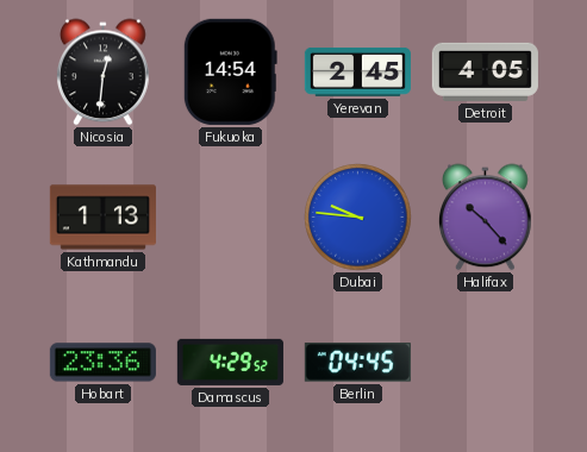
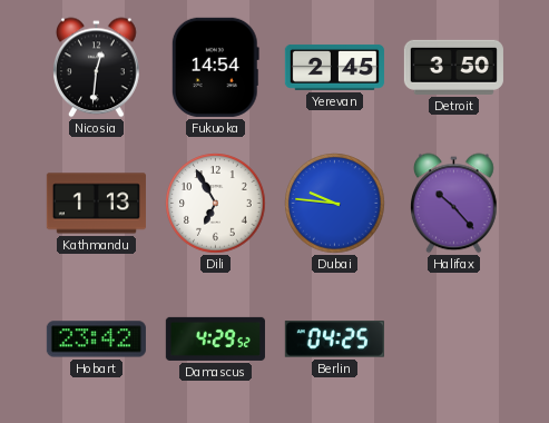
Detroit: 4:05 -> 3:50 (453, 67)
Dili: none -> 6:55 (216, 204)
Hobart: 23:36 -> 23:42 (96, 340)
Berlin: 04:45 -> 04:25 (334, 340)
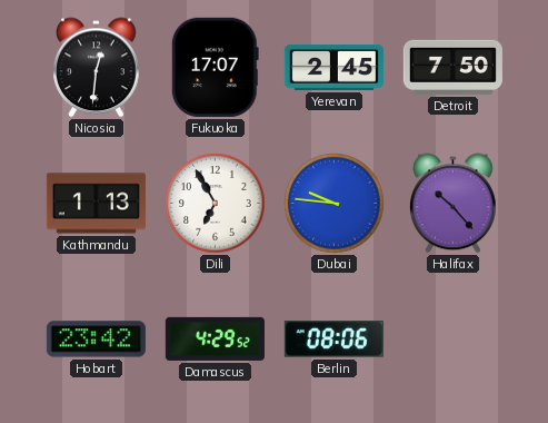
Fukuoka: 14:54 -> 17:07 (215, 67)
Detroit: 3:50 -> 7:50 (452, 67)
Berlin: 04:25 -> 08:06 (333, 340)
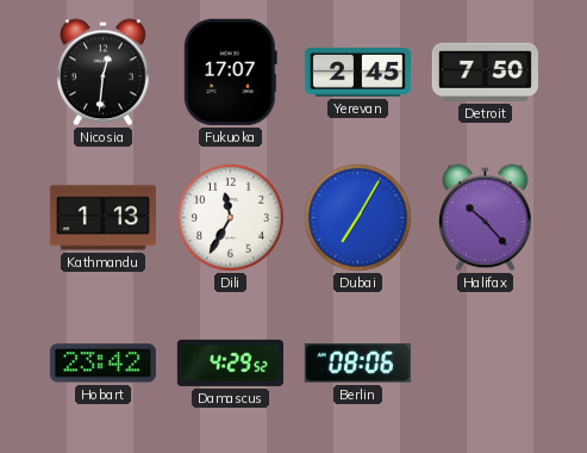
Dili: 6:55 -> 11:35 (231, 218)
Dubai: 9:46 -> 7:05 (358, 218)
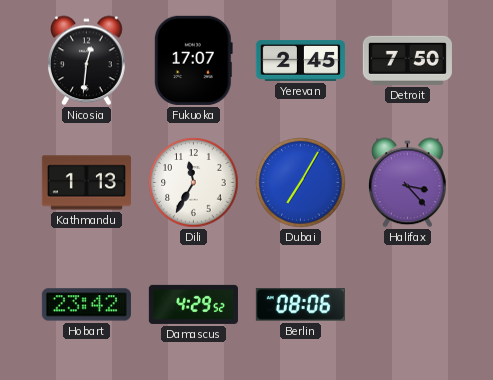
Halifax: 10:23 -> 3:23 (408, 183)
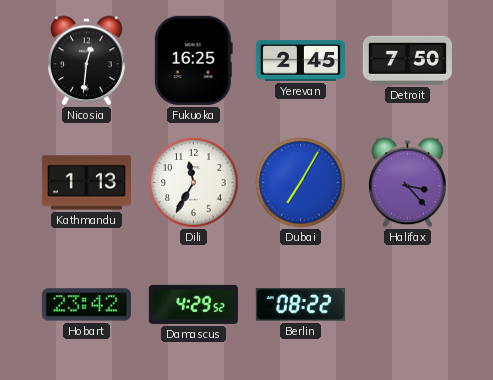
Fukuoka: 17:07 -> 16:25 (193, 60)
Berlin: 08:06 -> 08:22 (300, 305)
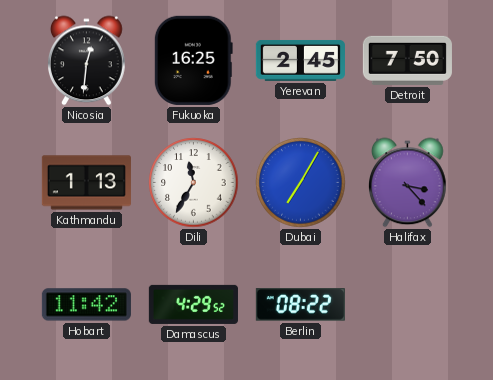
Hobart: 23:42 -> 11:42 (86, 305)
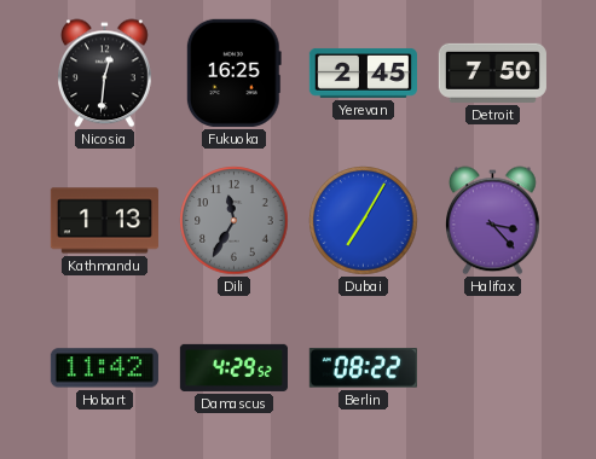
Dili dial: white -> grey (235, 221)
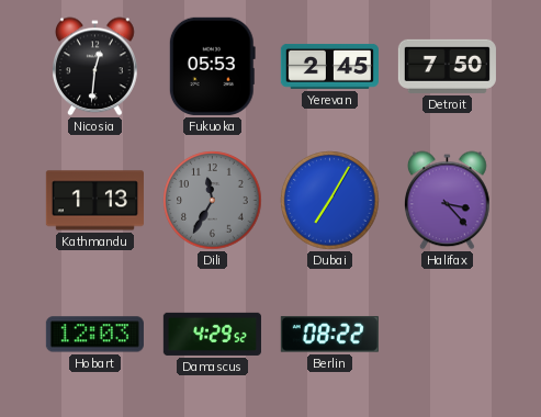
Fukuoka: 16:25 -> 05:53 (212, 66)
Hobart: 11:42 -> 12:03 (94, 335)
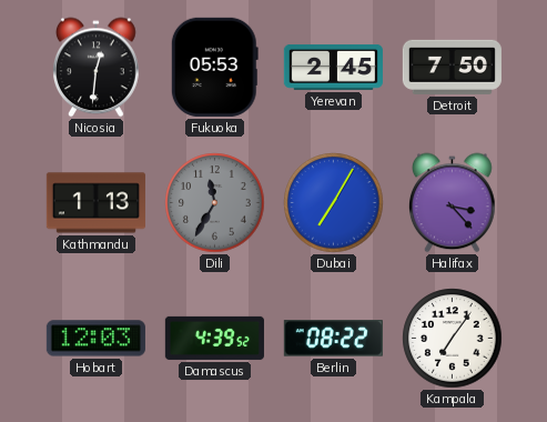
Damascus: 4:29 -> 4:39 (214, 338)
Kampala: none -> 7:06 (453, 339)
